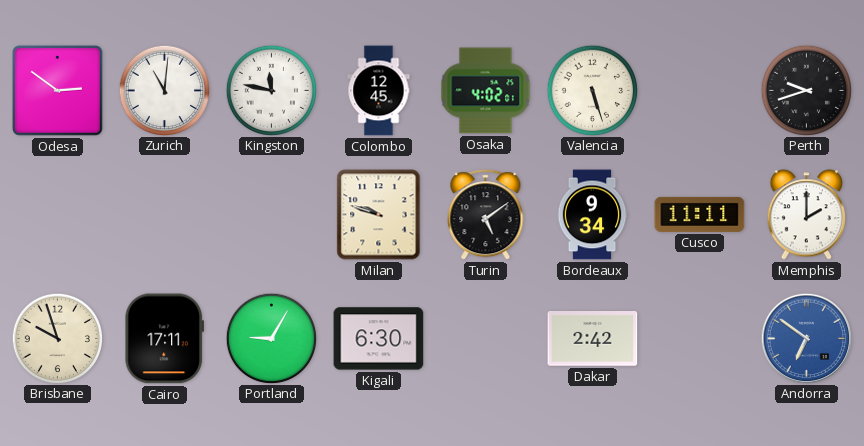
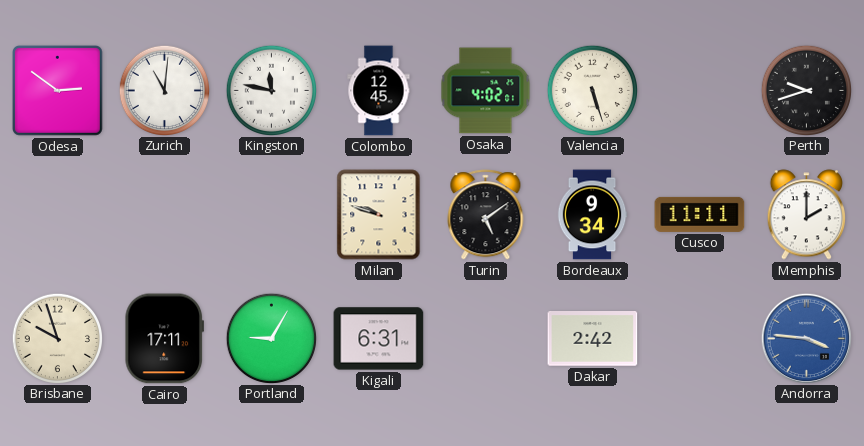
Kigali: 6:30 -> 6:31 (379, 339)
Andorra: 6:51 -> 3:46 (807, 338)
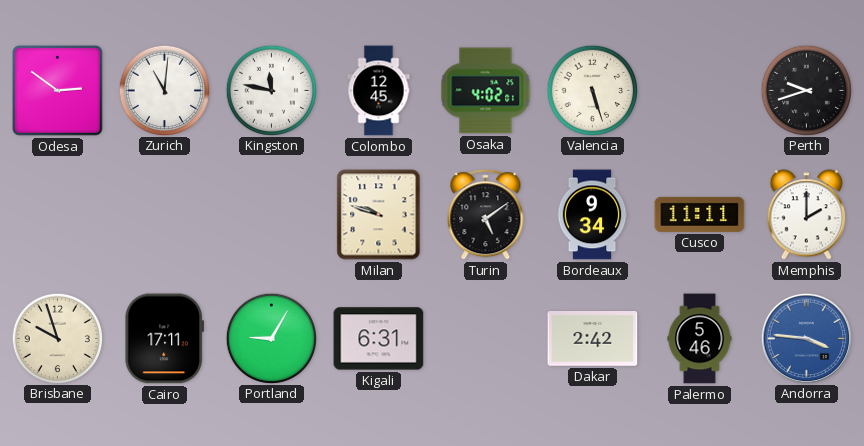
Palermo: none -> 5:46 (700, 339)
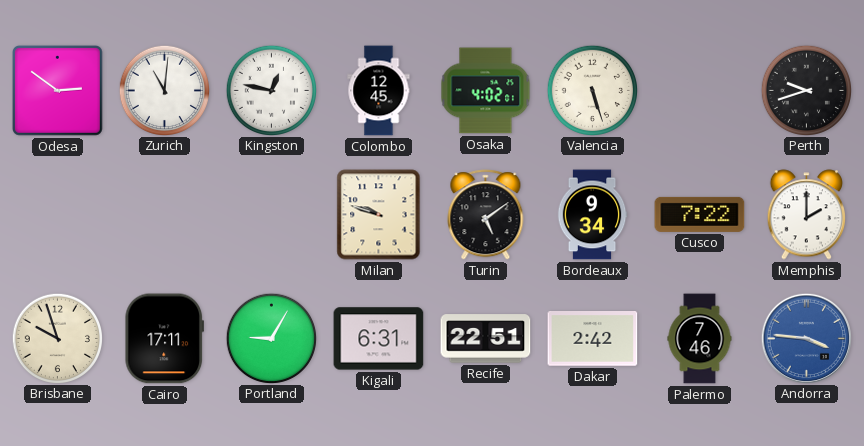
Kingston: 11:47 -> 12:47 (271, 90)
Cusco: 11:11 -> 7:22 (700, 214)
Recife: none -> 22:51 (486, 339)
Palermo: 5:46 -> 7:46 (700, 339)
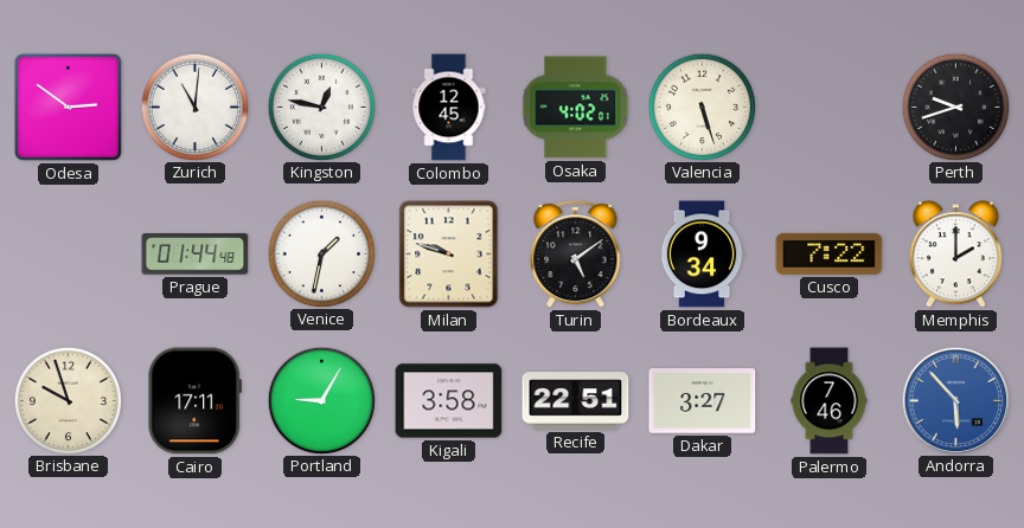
Prague: none -> 01:44 (196, 255)
Venice: none -> 1:32 (321, 253)
Kigali: 6:31 -> 3:58 (449, 401)
Dakar: 2:42 -> 3:27 (703, 401)
Andorra: 3:46 -> 5:53 (956, 400)
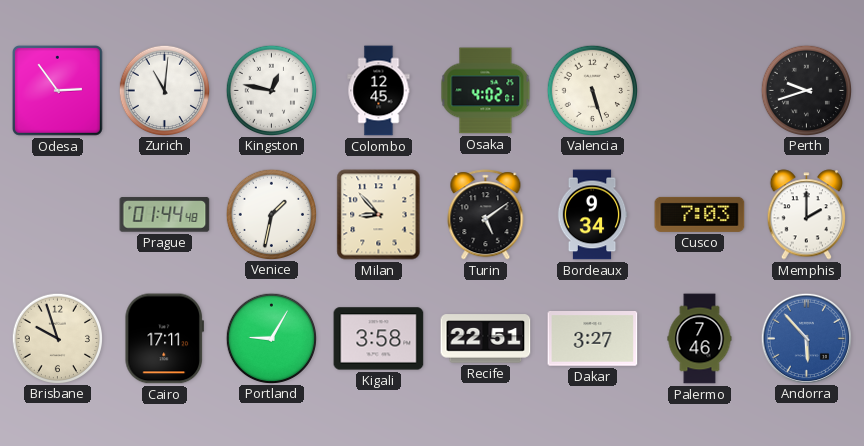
Odesa: 2:51 -> 2:54 (57, 90)
Milan: 9:48 -> 8:53 (379, 215)
Cusco: 7:22 -> 7:03 (700, 214)
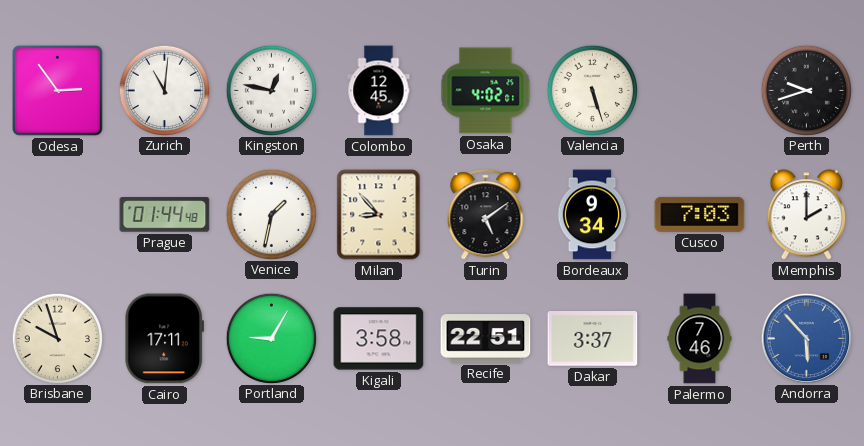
Dakar: 3:27 -> 3:37 (593, 339)
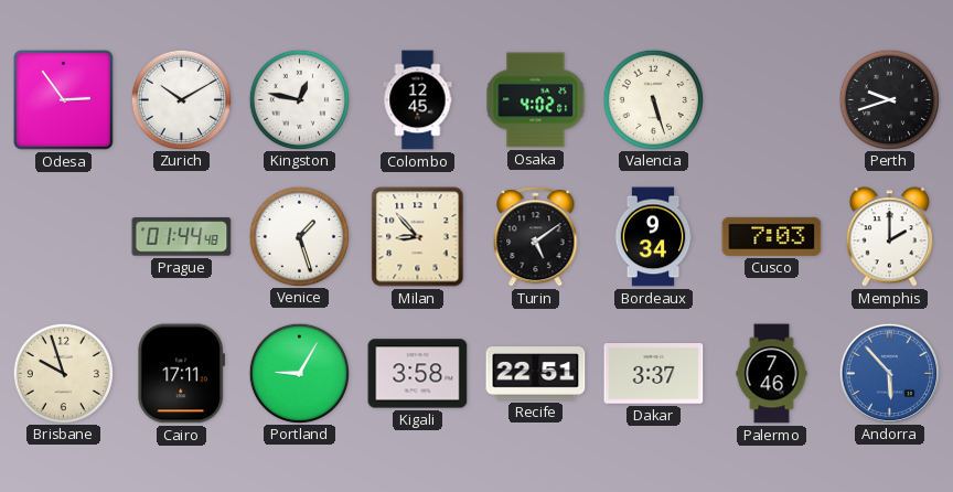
Zurich: 11:01 -> 10:10 (181, 99)
Venice: 1:32 -> 1:27 (299, 236)
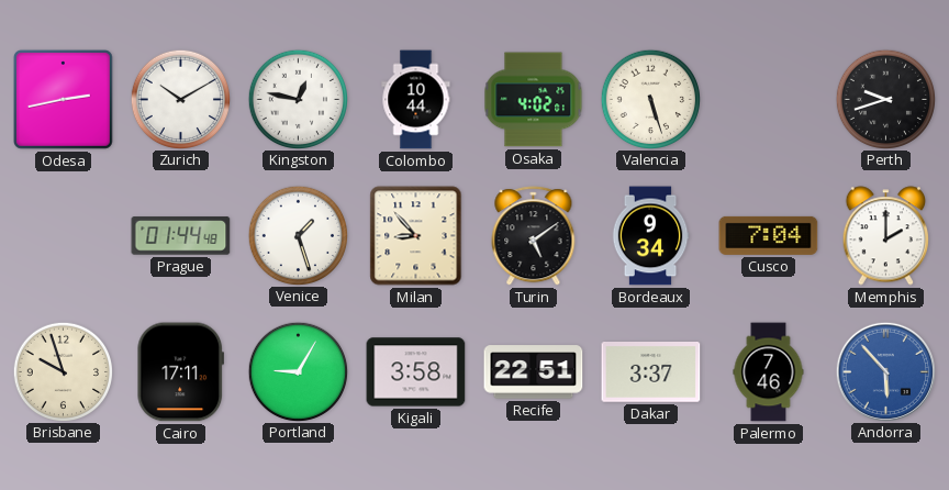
Odesa: 2:54 -> 2:43 (63, 99)
Colombo: 12:45 -> 10:44 (416, 100)
Cusco: 7:03 -> 7:04 (769, 235)
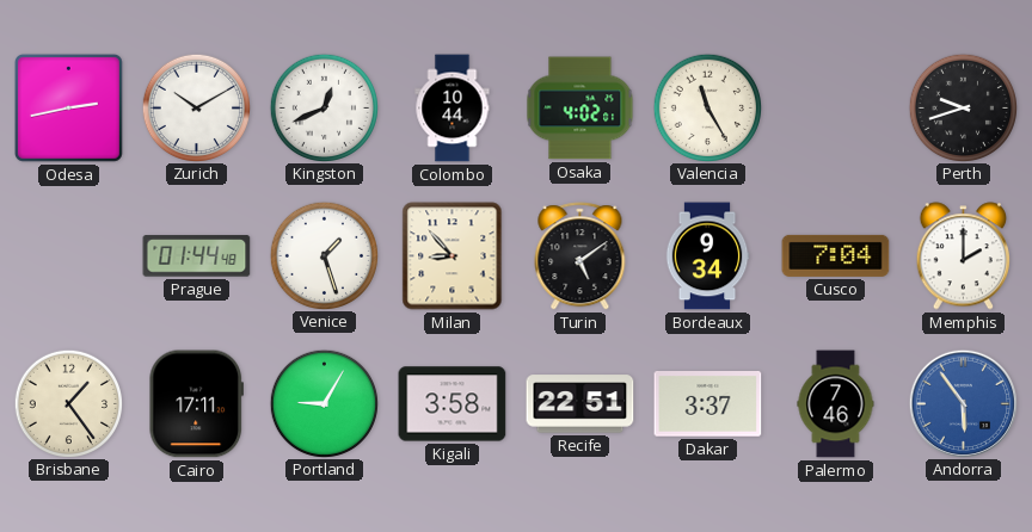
Kingston: 12:47 -> 12:41 (324, 107)
Valencia: 5:27 -> 11:25 (707, 107)
Brisbane: 9:57 -> 1:24 (68, 403)
Andorra: 5:53 -> 5:54 (964, 403)
